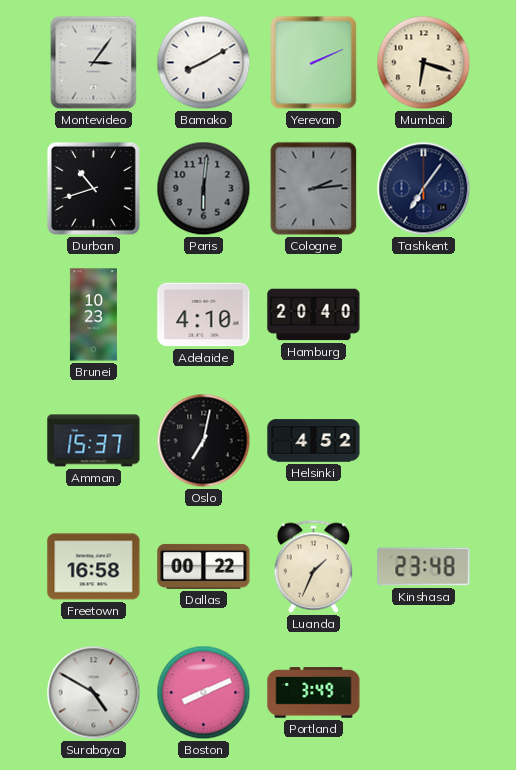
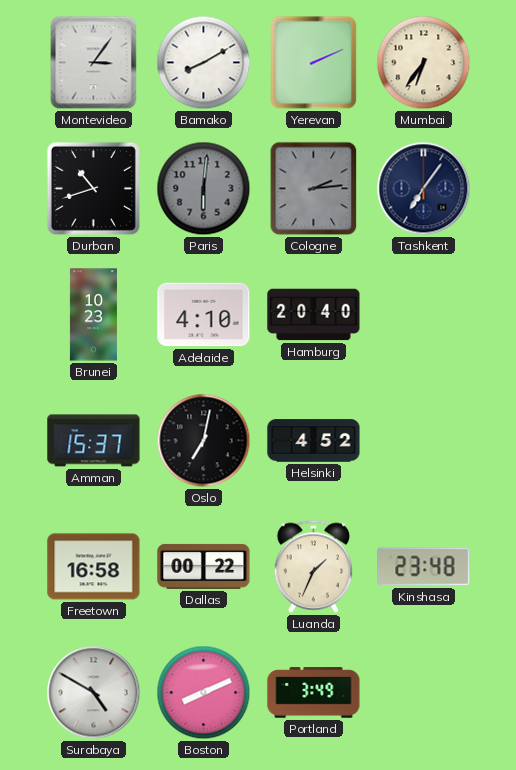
Mumbai: 6:18 -> 6:36 (424, 63)
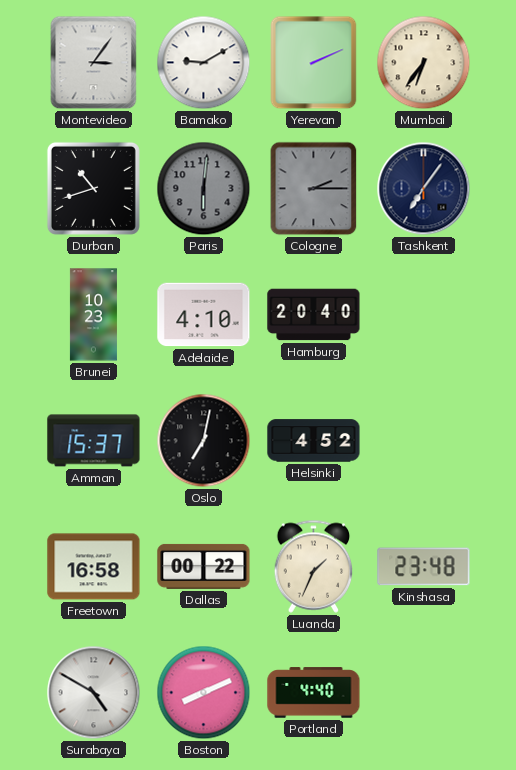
Bamako: 8:10 -> 9:10 (204, 63)
Cologne: 2:14 -> 2:15 (314, 189)
Portland: 3:49 -> 4:40 (314, 693)
